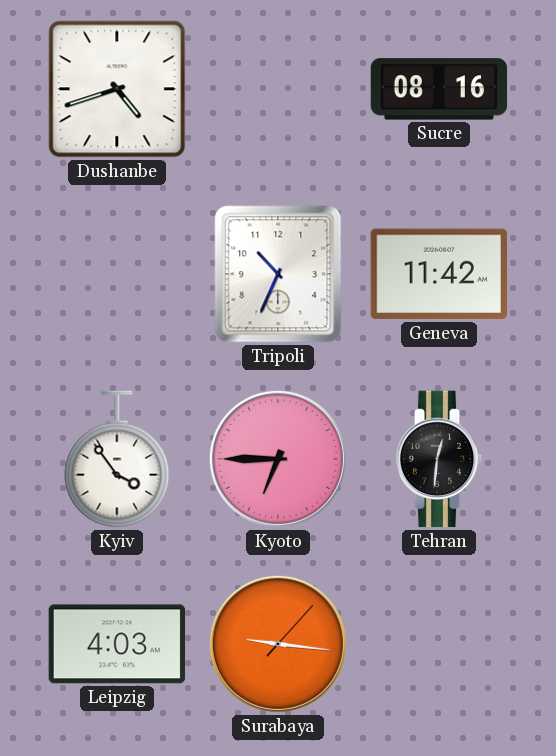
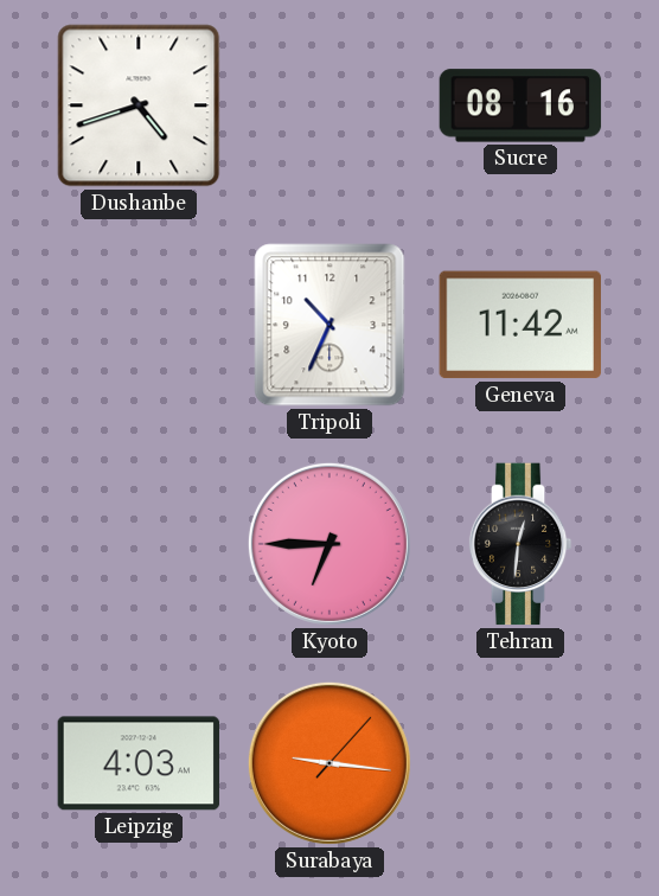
Kyiv: 3:54 -> none (117, 459)
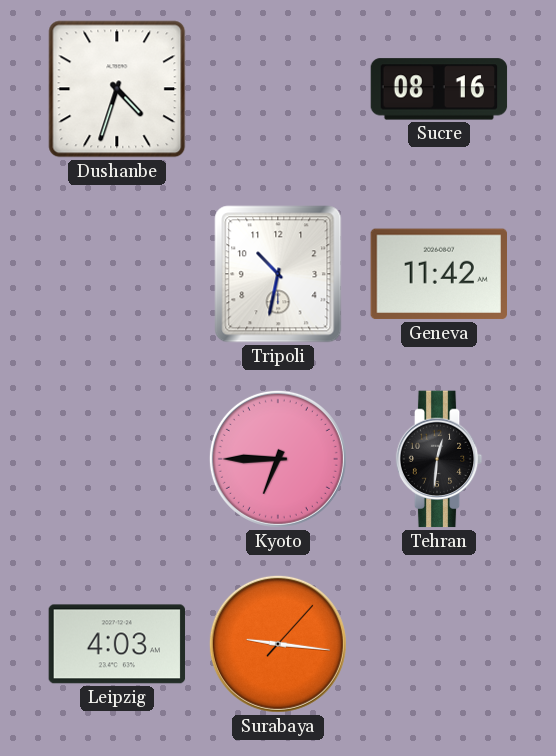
Dushanbe: 4:42 -> 4:33 (117, 89)
Tripoli: 10:34 -> 10:32 (278, 274)
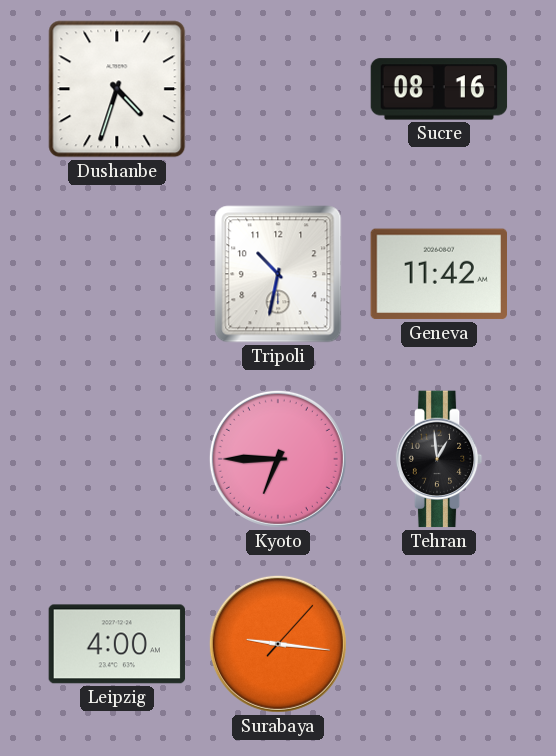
Tehran: 12:31 -> 12:59 (439, 459)
Leipzig: 4:03 -> 4:00 (117, 644)
